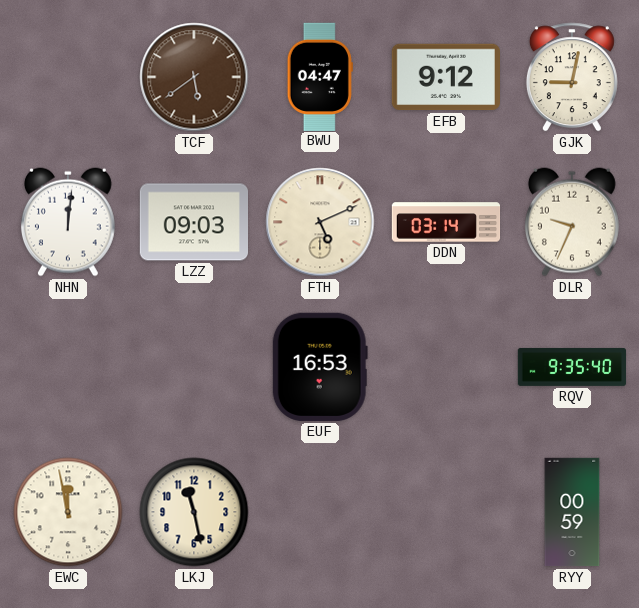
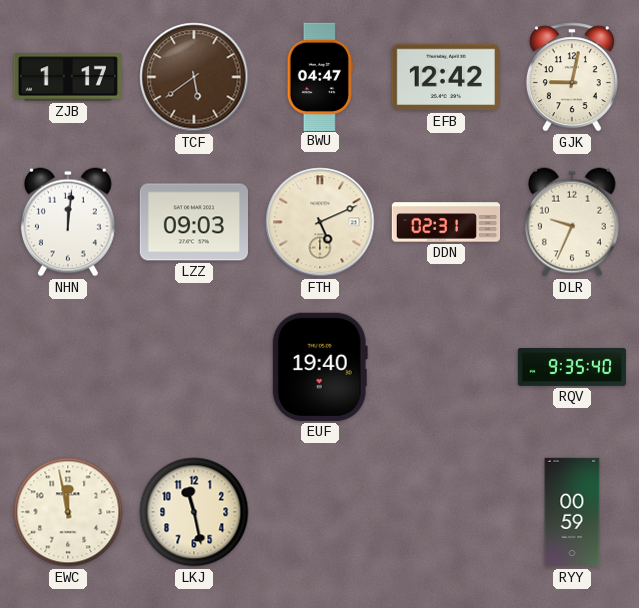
ZJB: none -> 1:17 (68, 77)
EFB: 9:12 -> 12:42 (445, 77)
DDN: 03:14 -> 02:31 (446, 222)
EUF: 16:53 -> 19:40 (320, 367)
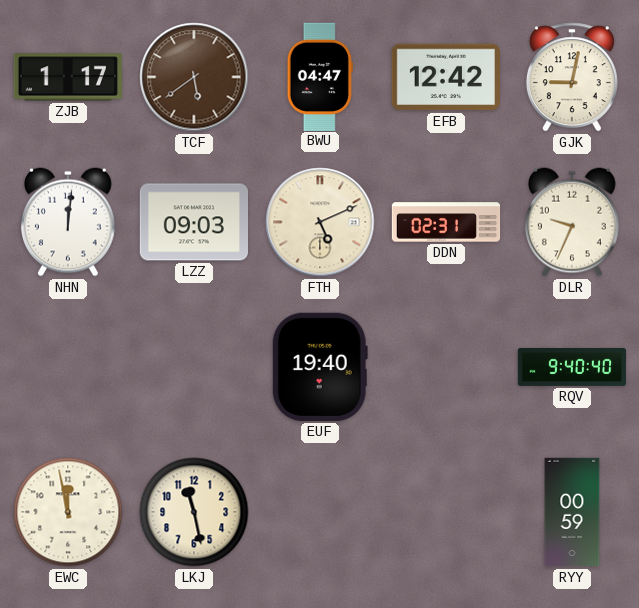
RQV: 9:35 -> 9:40 (572, 367)
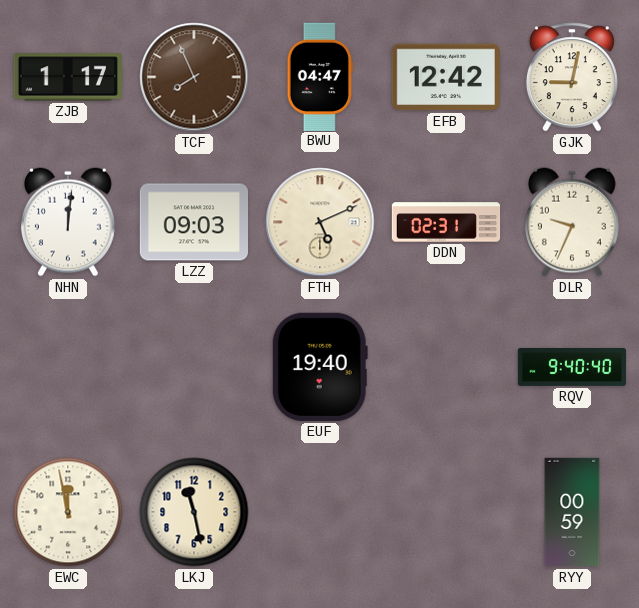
TCF: 5:39 -> 7:56 (194, 77)
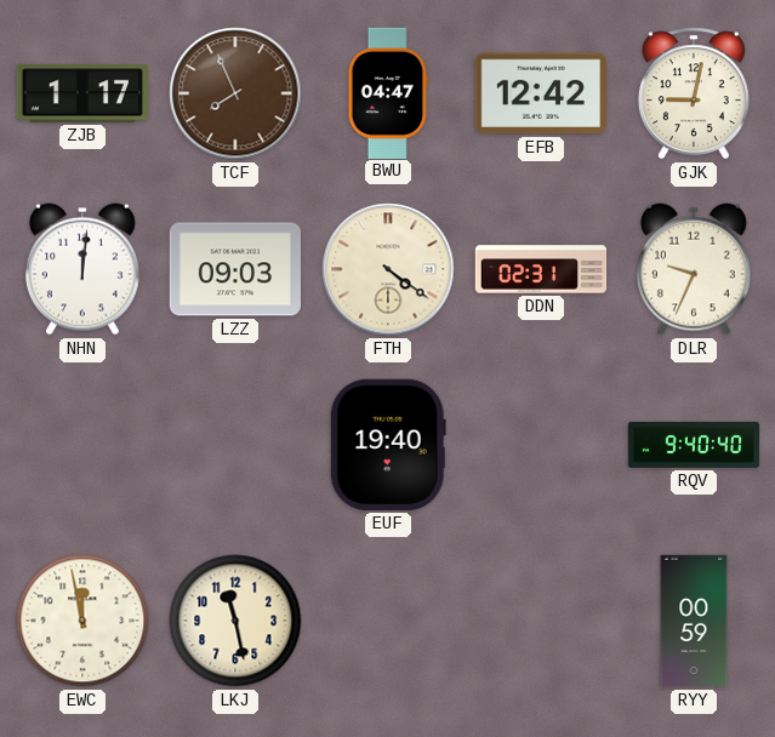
FTH: 5:11 -> 4:21 (388, 269)
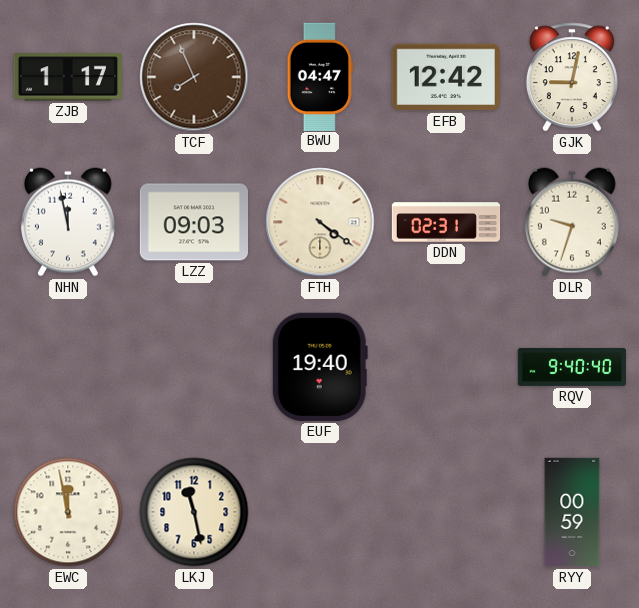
NHN: 12:01 -> 11:58 (68, 222)
DLR: 9:34 -> 9:33 (572, 222)
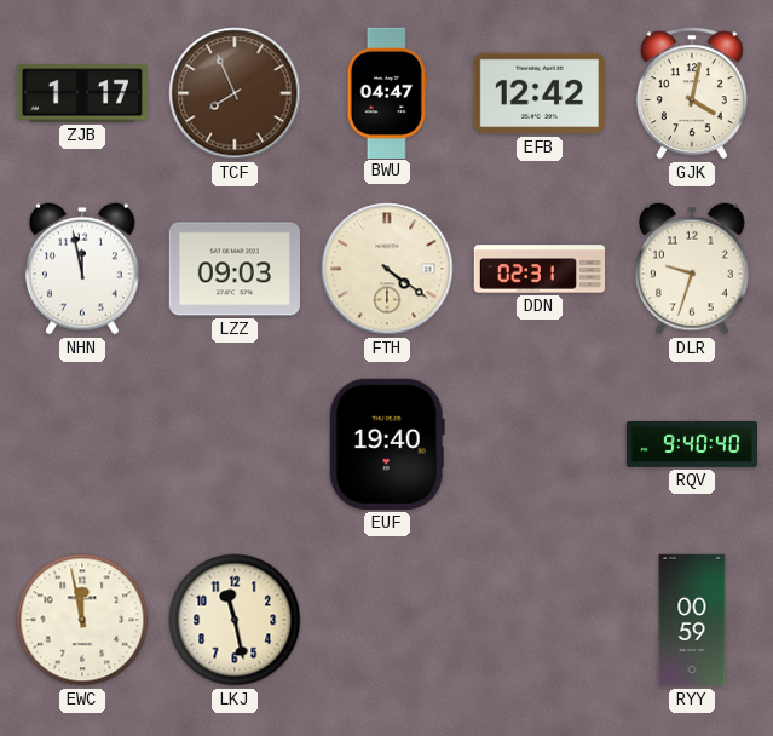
GJK: 9:02 -> 4:02 (692, 93)
